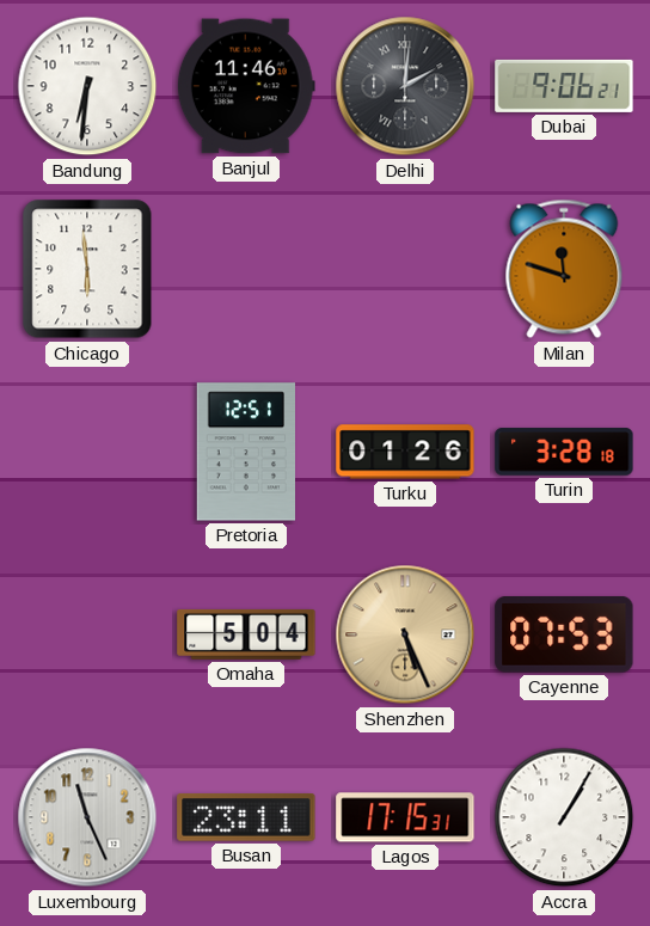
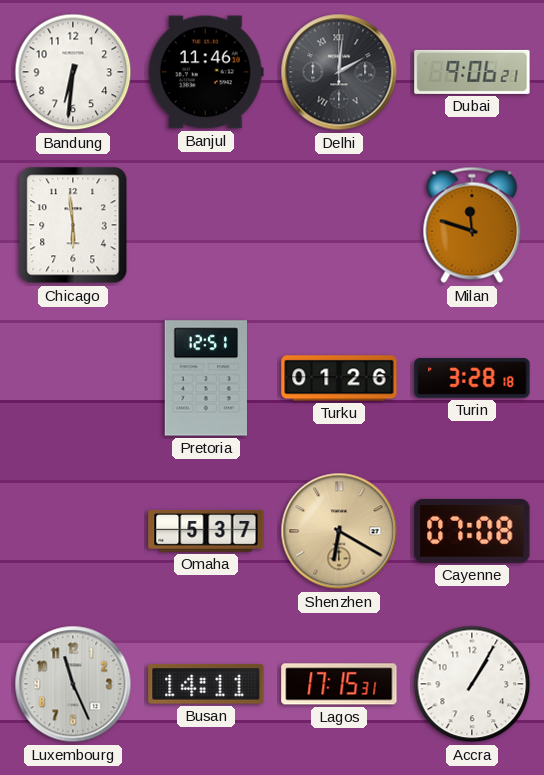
Omaha: 5:04 -> 5:37 (206, 531)
Shenzhen: 5:26 -> 6:20 (339, 531)
Cayenne: 07:53 -> 07:08 (472, 532)
Busan: 23:11 -> 14:11 (206, 685)
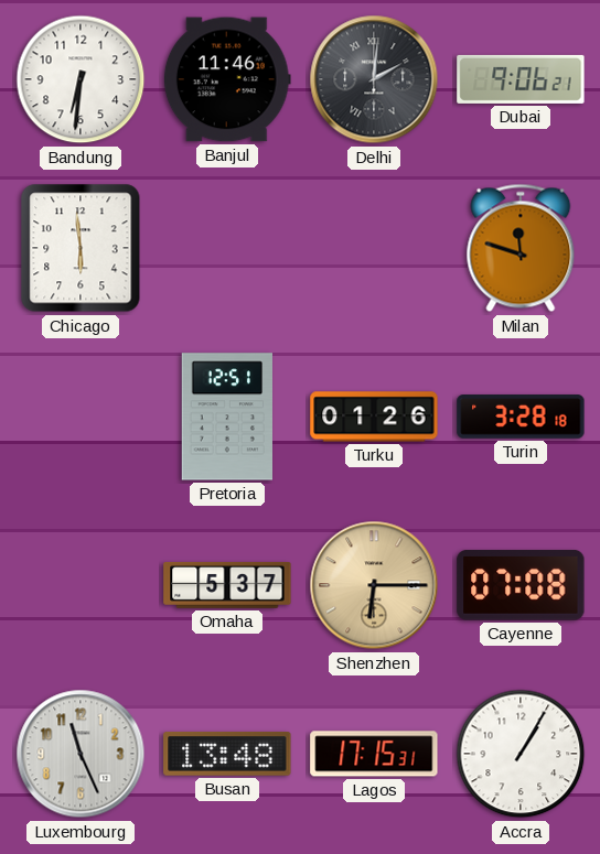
Shenzhen: 6:20 -> 6:15 (374, 585)
Busan: 14:11 -> 13:48 (227, 755)
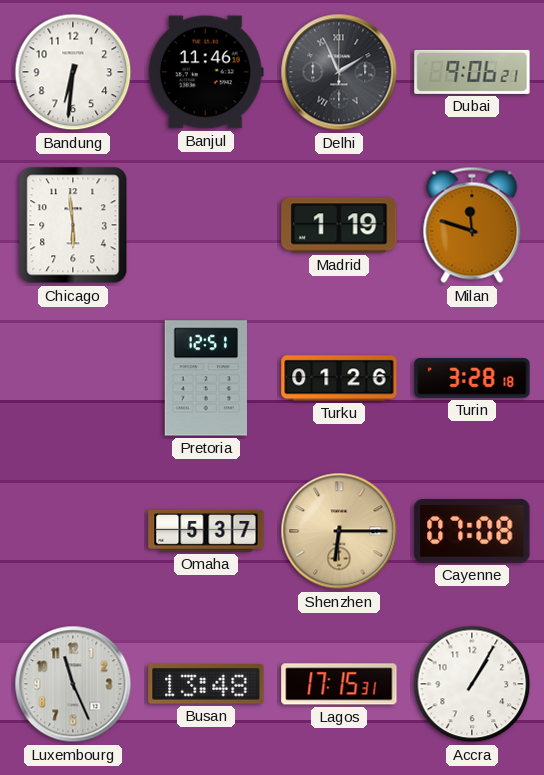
Delhi: 2:01 -> 1:56 (339, 72)
Madrid: none -> 1:19 (339, 225)
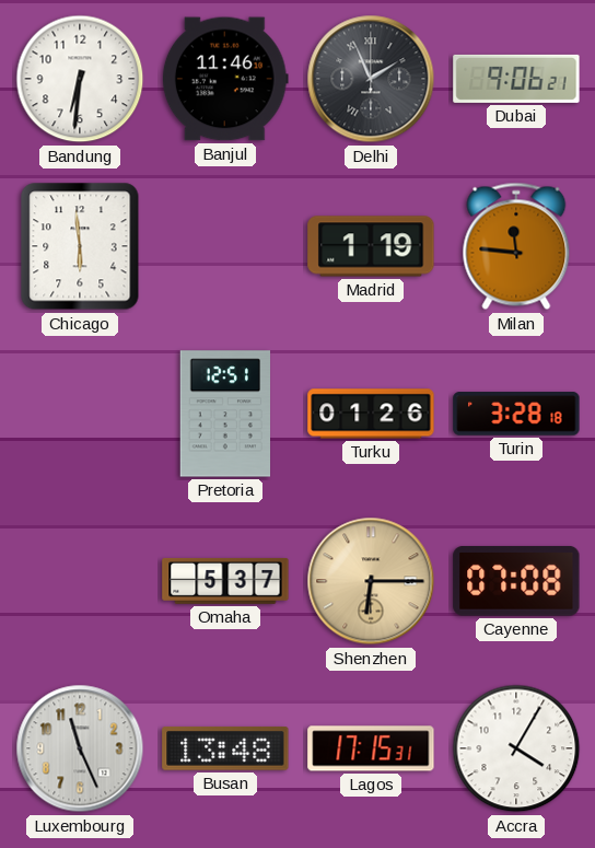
Milan: 11:48 -> 11:46 (516, 246)
Accra: 1:05 -> 4:05 (516, 748)
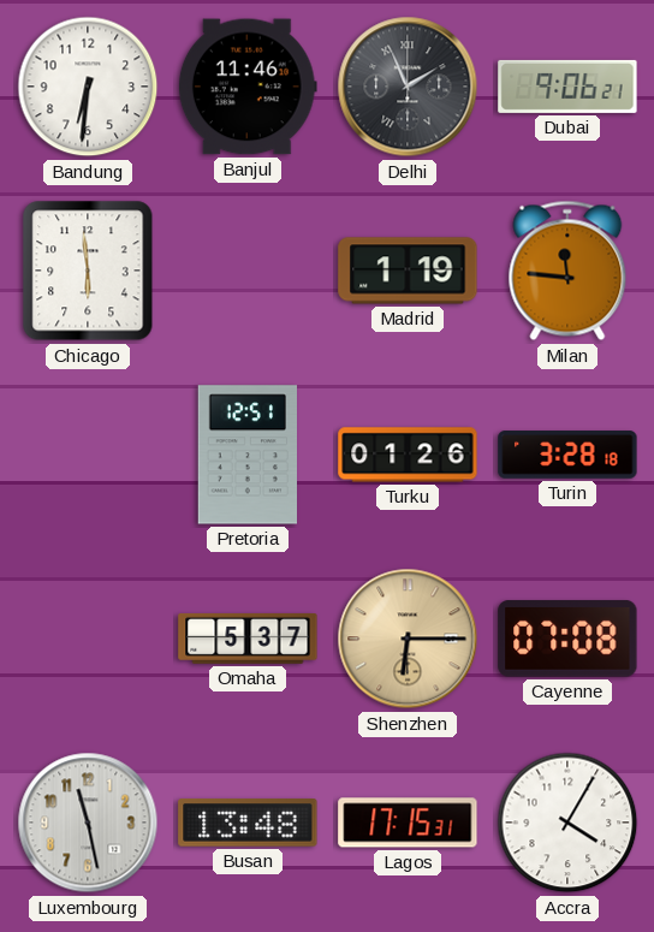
Luxembourg: 11:26 -> 11:28 (88, 823)
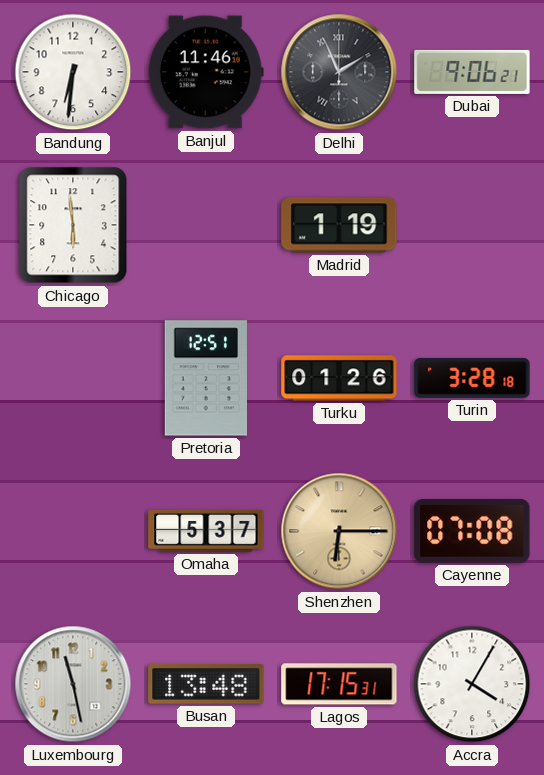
Milan: 11:46 -> none (567, 271)
